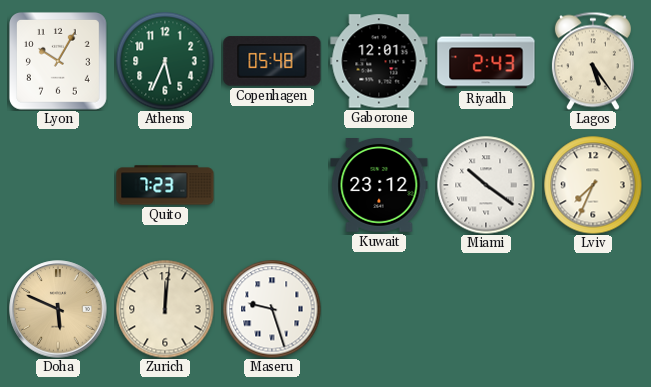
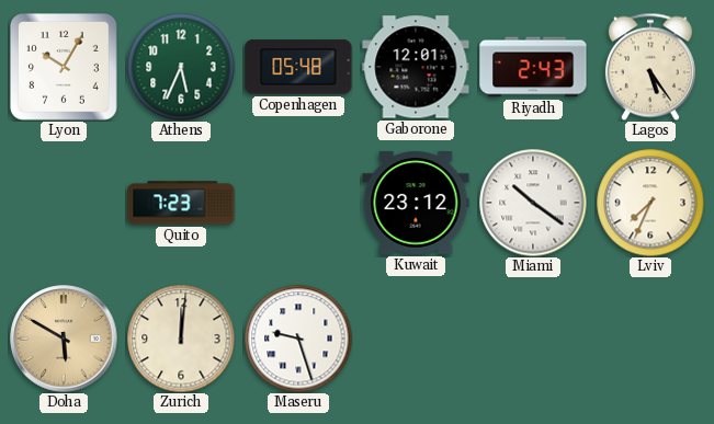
Doha: 5:49 -> 5:50 (64, 339)
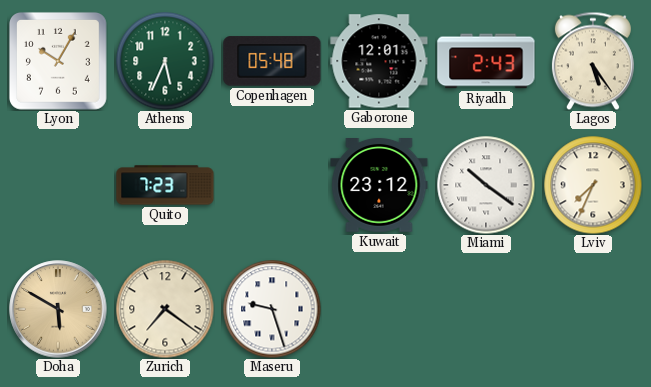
Zurich: 12:01 -> 7:21 (165, 309)
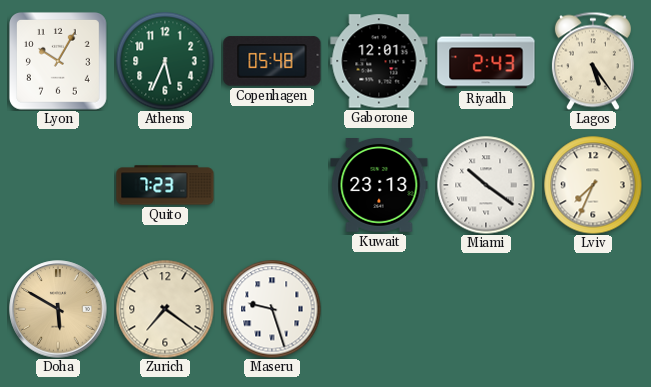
Kuwait: 23:12 -> 23:13 (379, 186)
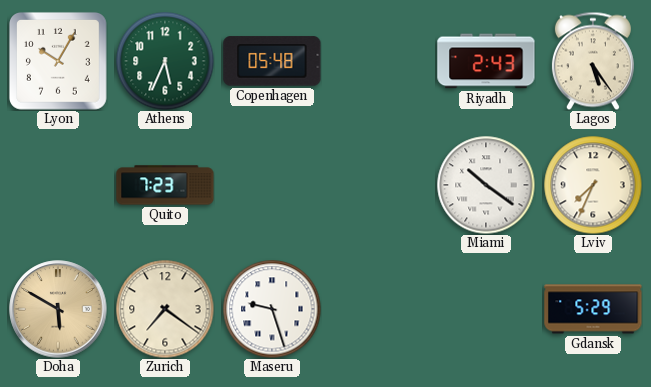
Gaborone: 12:01 -> none (379, 61)
Kuwait: 23:13 -> none (379, 186)
Gdansk: none -> 5:29 (593, 309)
